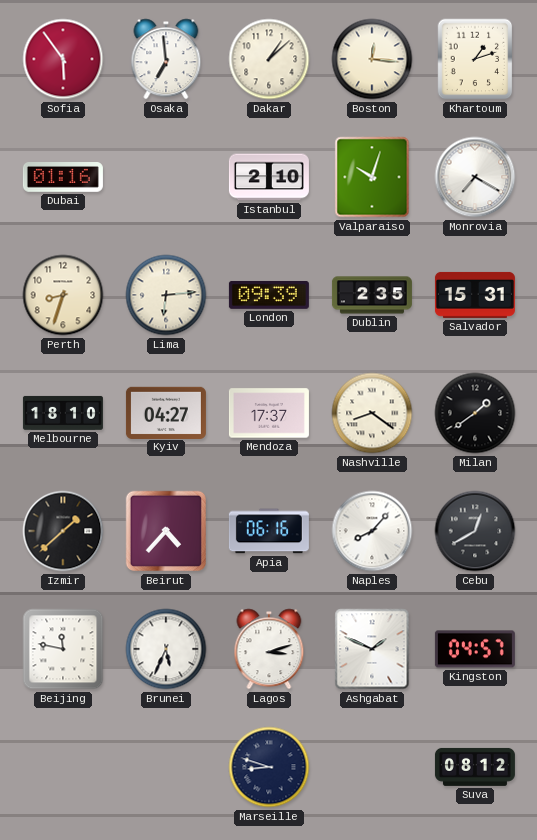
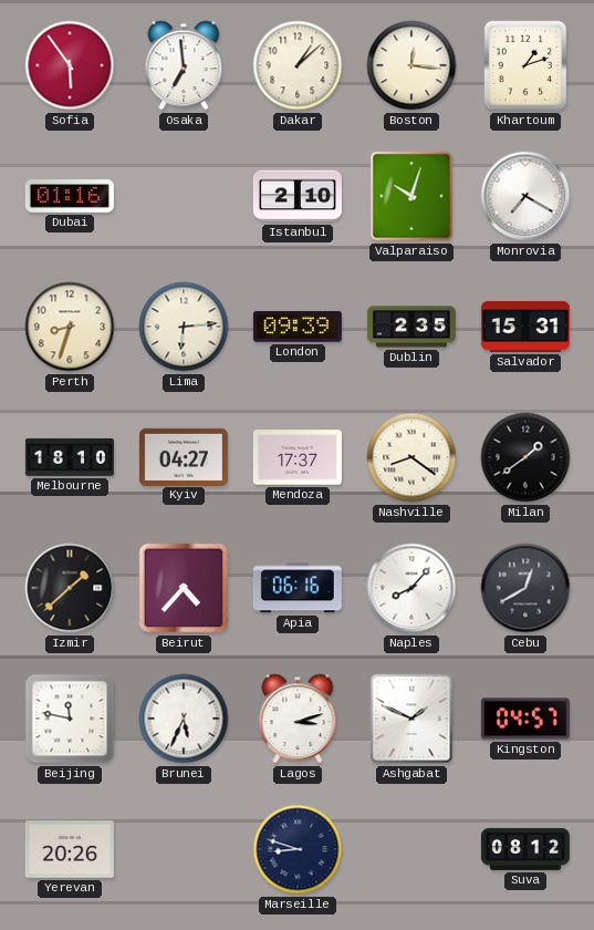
Yerevan: none -> 20:26 (70, 849)
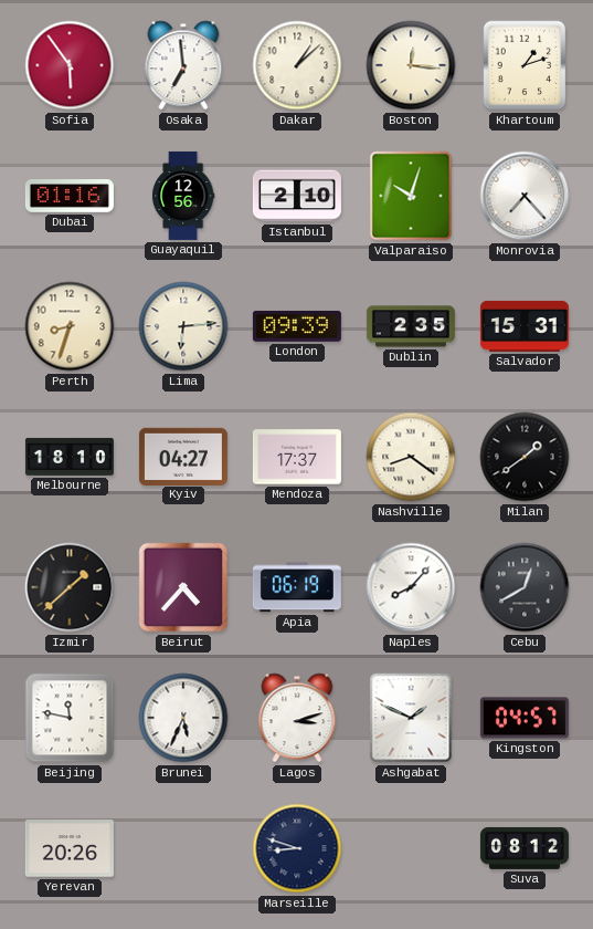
Guayaquil: none -> 12:56 (183, 196)
Monrovia: 7:20 -> 7:23 (525, 196)
Apia: 06:16 -> 06:19 (297, 587)
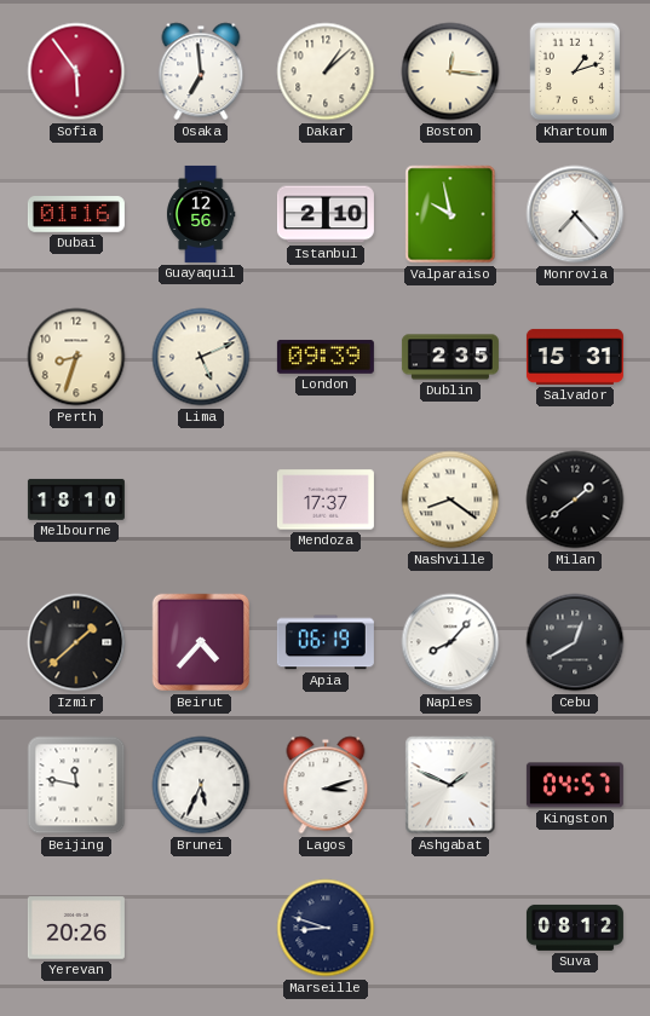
Valparaiso: 10:03 -> 9:58 (450, 214)
Lima: 6:14 -> 5:11 (201, 357)
Kyiv: 04:27 -> none (183, 456)
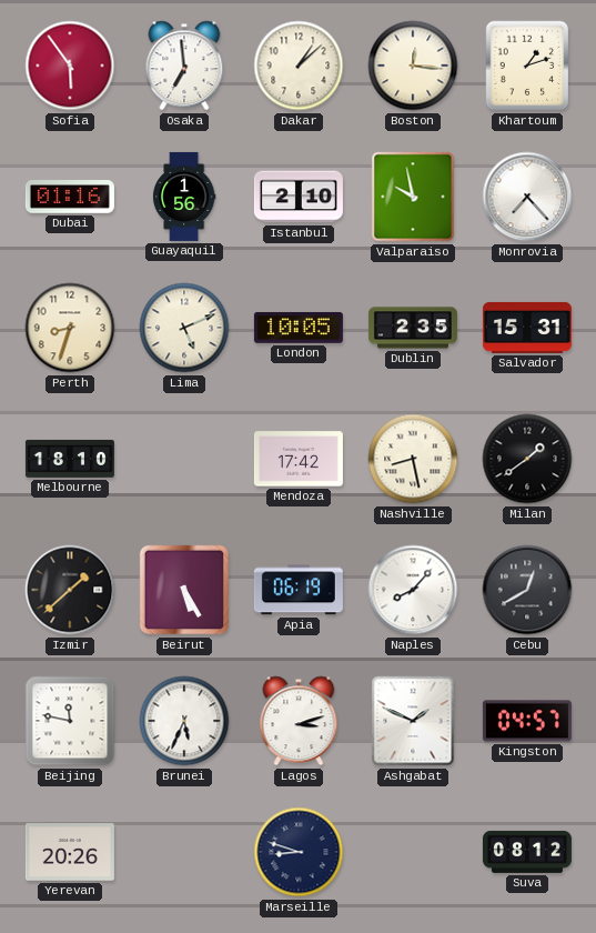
Guayaquil: 12:56 -> 1:56 (184, 197)
London: 09:39 -> 10:05 (299, 328)
Mendoza: 17:37 -> 17:42 (299, 459)
Nashville: 8:21 -> 8:28 (413, 459)
Beirut: 4:37 -> 5:25 (184, 590)
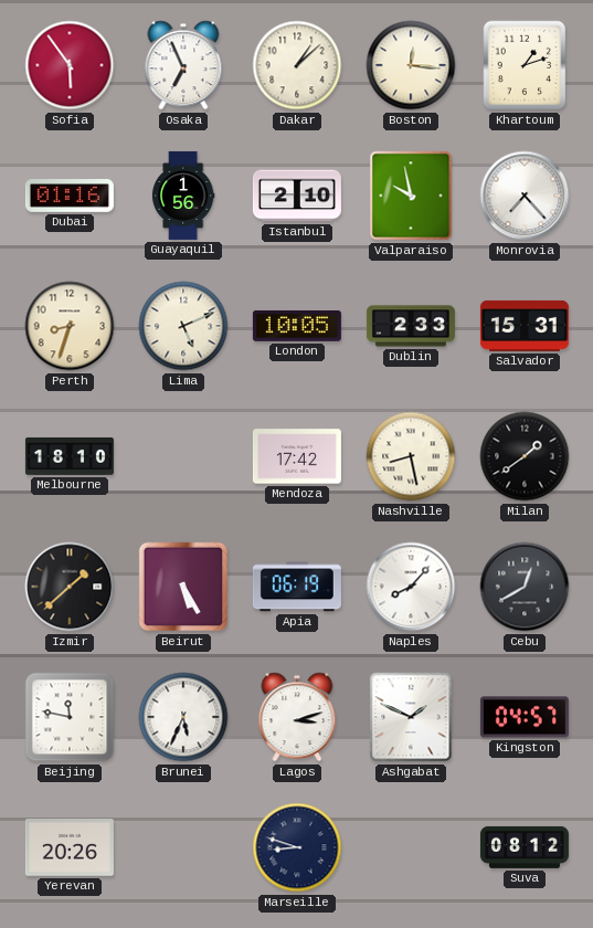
Osaka: 6:59 -> 6:56 (183, 65)
Dublin: 2:35 -> 2:33 (411, 326)
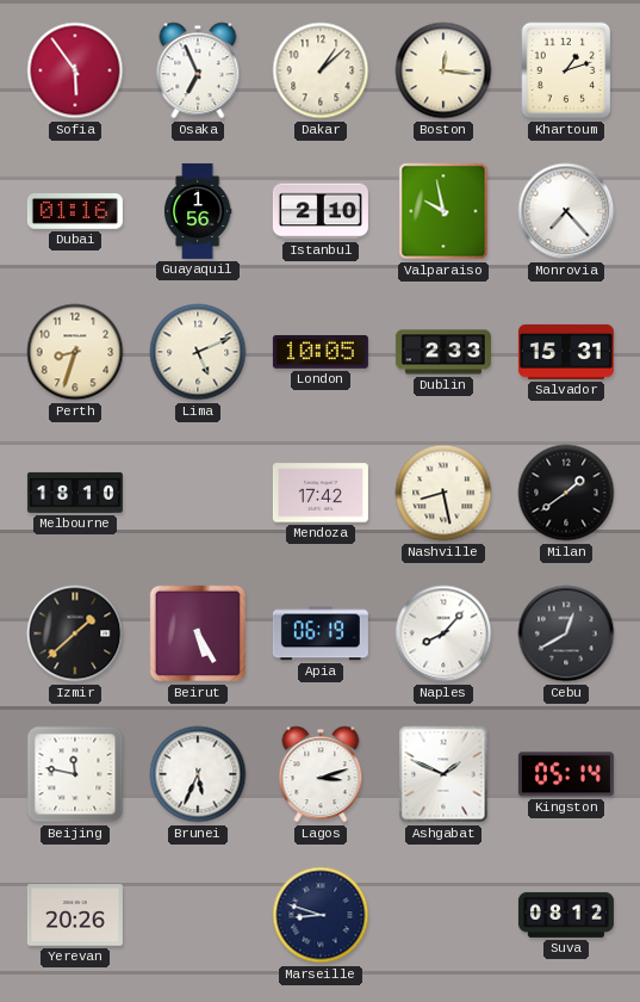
Kingston: 04:57 -> 05:14 (566, 774)
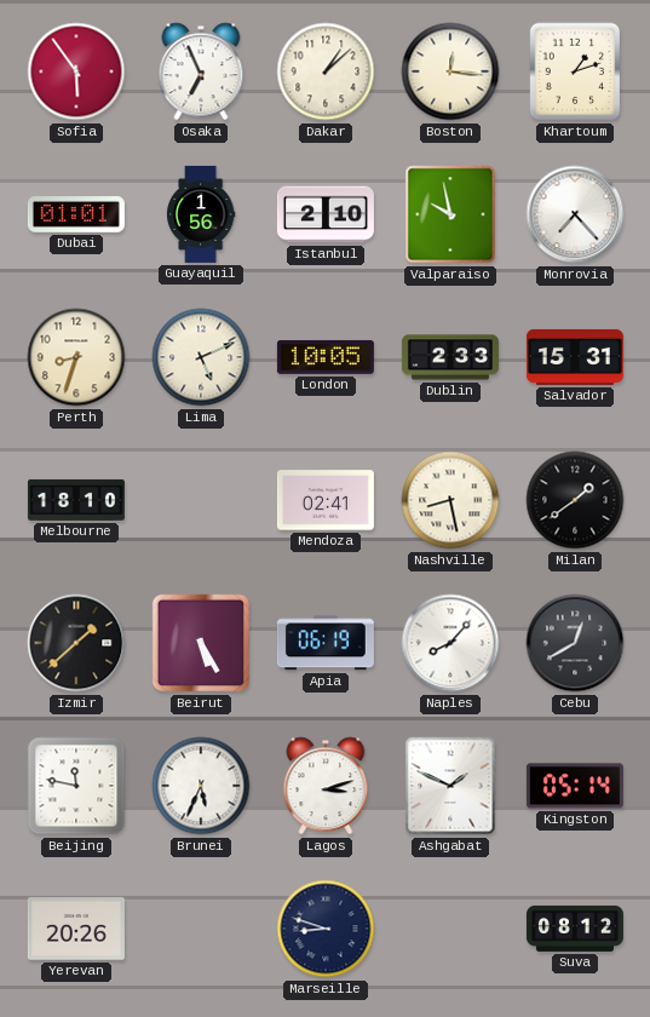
Dubai: 01:16 -> 01:01 (76, 216)
Mendoza: 17:42 -> 02:41 (326, 500)
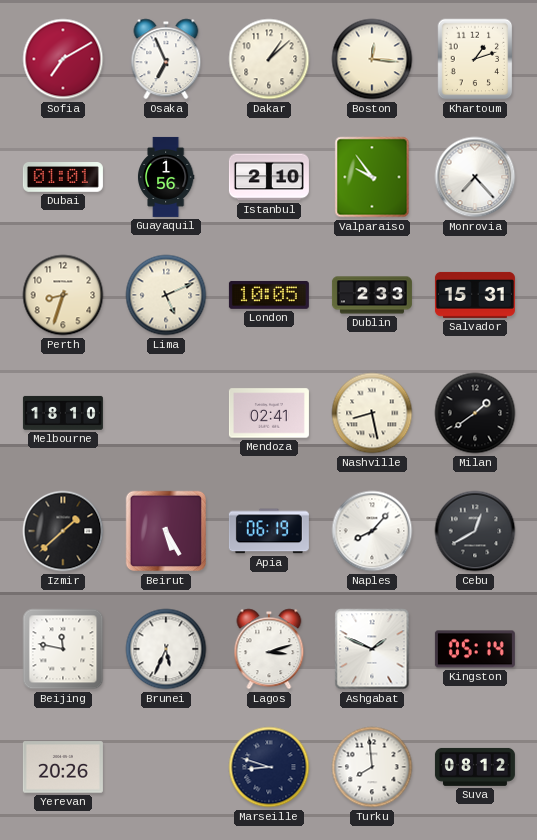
Sofia: 5:54 -> 7:10 (63, 59)
Valparaiso: 9:58 -> 9:54 (372, 177)
Turku: none -> 7:59 (372, 767)
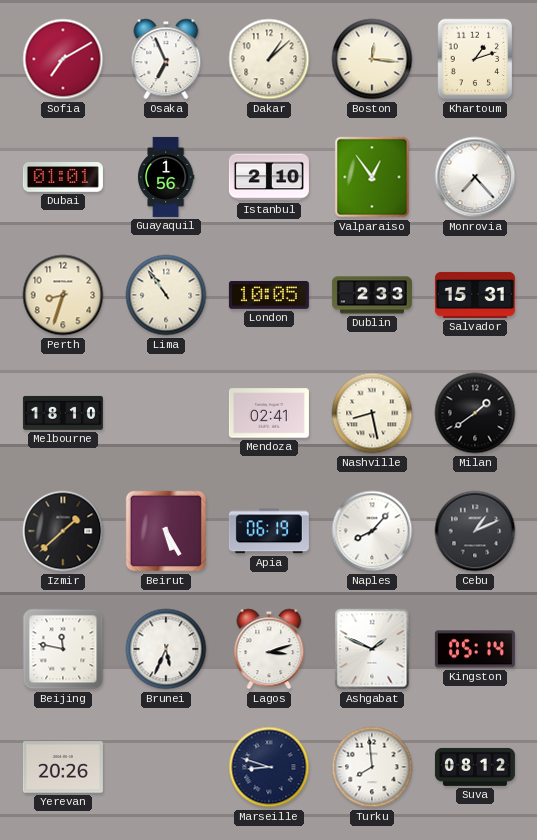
Valparaiso: 9:54 -> 12:54 (372, 177)
Lima: 5:11 -> 10:54 (166, 295)
Cebu: 12:40 -> 1:11 (475, 531)
